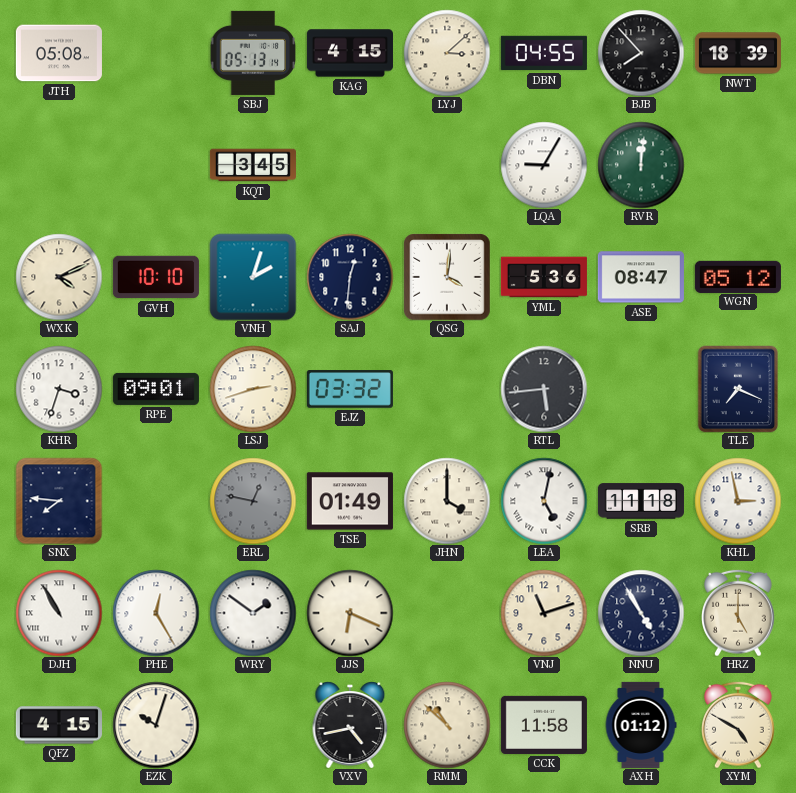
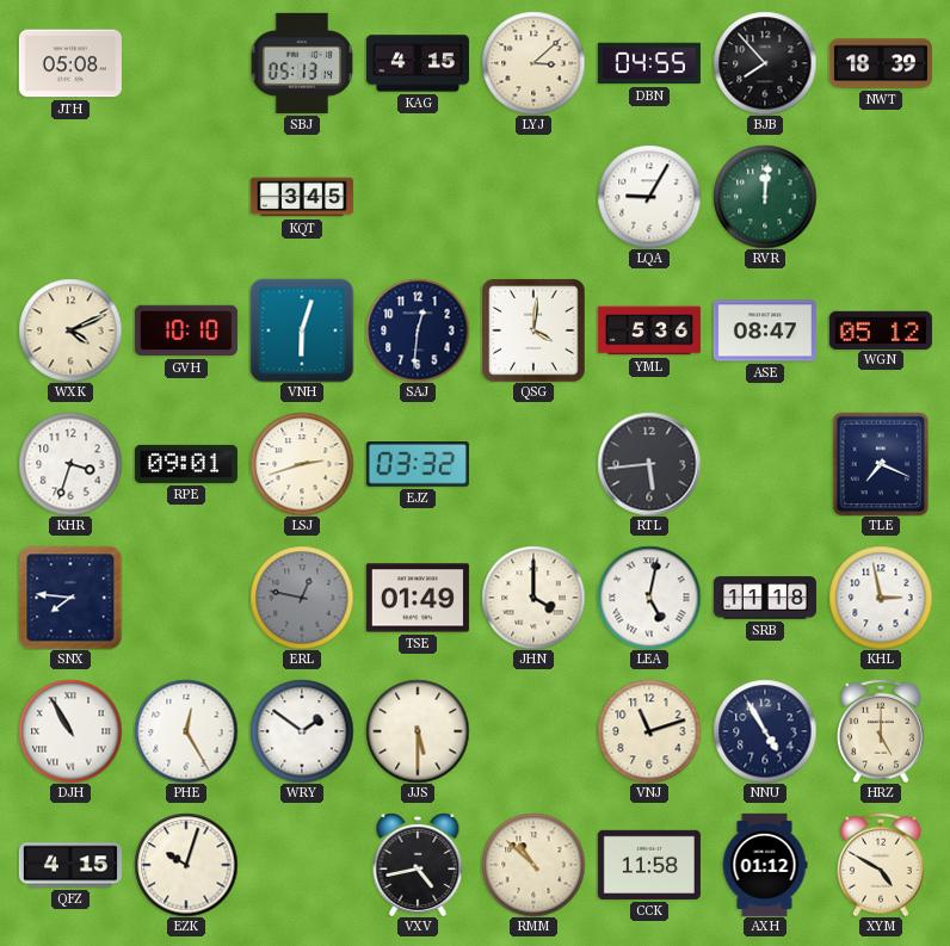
VNH: 2:03 -> 6:03 (302, 330)
JJS: 6:19 -> 5:30 (418, 731)
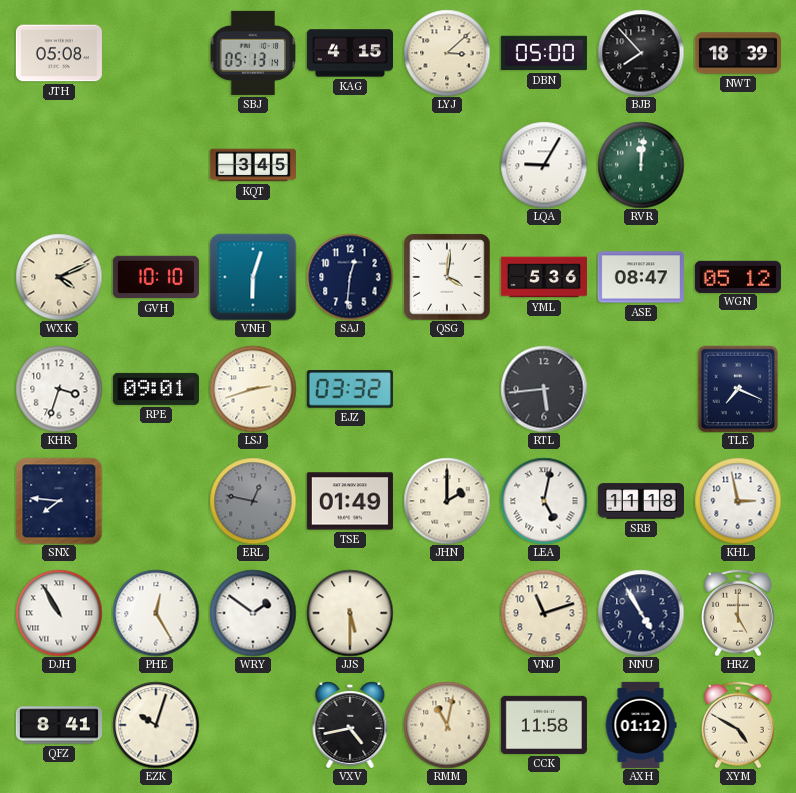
DBN: 04:55 -> 05:00 (544, 53)
JHN: 4:00 -> 2:00 (447, 501)
QFZ: 4:15 -> 8:41 (59, 725)
RMM: 10:52 -> 11:02 (447, 725)
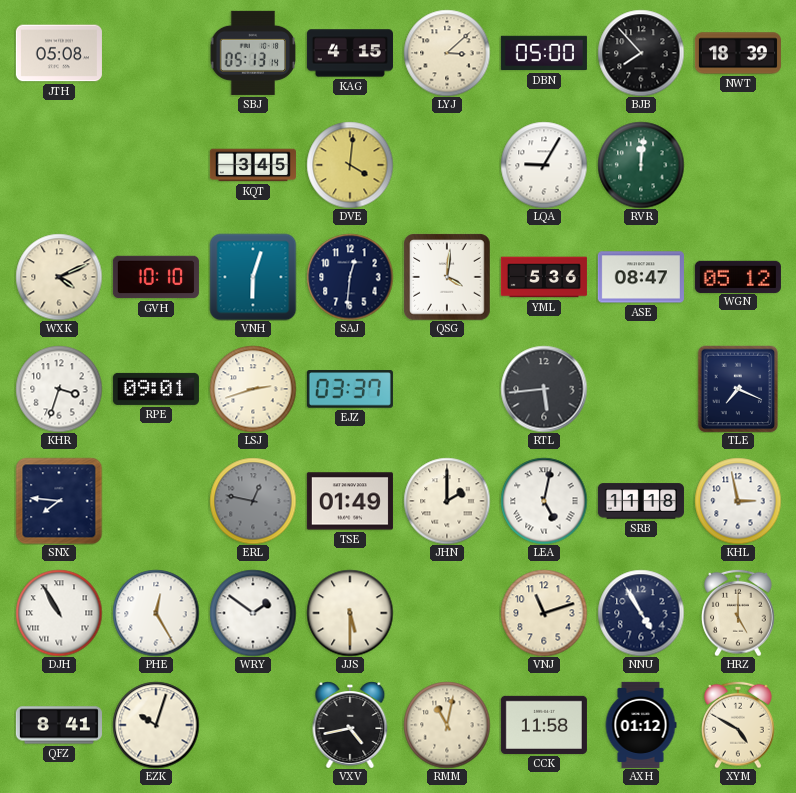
DVE: none -> 4:01 (350, 165)
EJZ: 03:32 -> 03:37 (350, 389)
